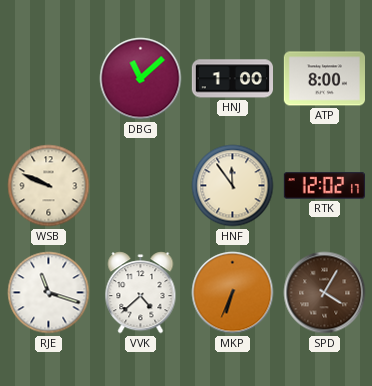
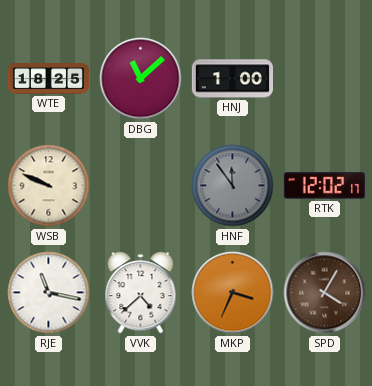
WTE: none -> 18:25 (49, 79)
ATP: 8:00 -> none (324, 79)
HNF dial: cream -> grey (233, 186)
RJE: 11:18 -> 11:17 (49, 293)
MKP: 6:34 -> 3:34 (233, 293)
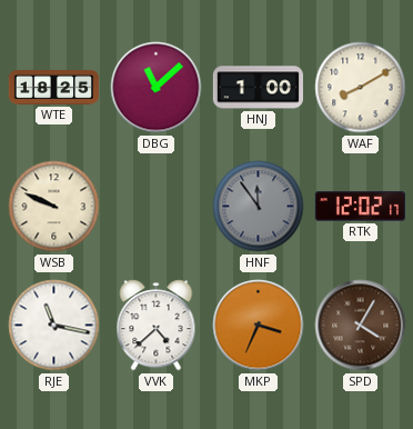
WAF: none -> 8:10 (361, 88)
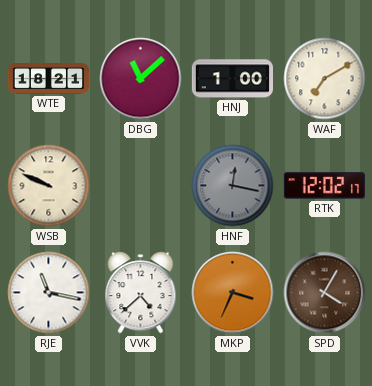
WTE: 18:25 -> 18:21 (49, 79)
WAF: 8:10 -> 7:10 (325, 79)
HNF: 11:54 -> 12:17 (233, 186)
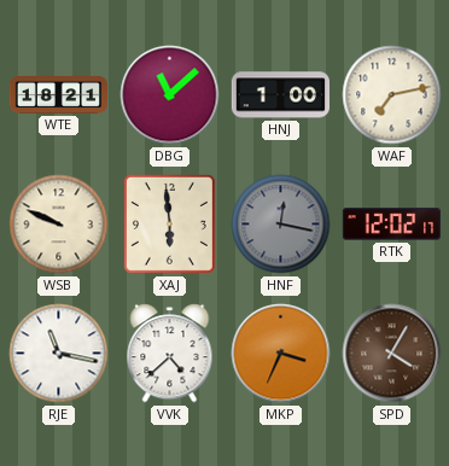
WAF: 7:10 -> 7:13 (392, 95)
XAJ: none -> 5:59 (169, 223)
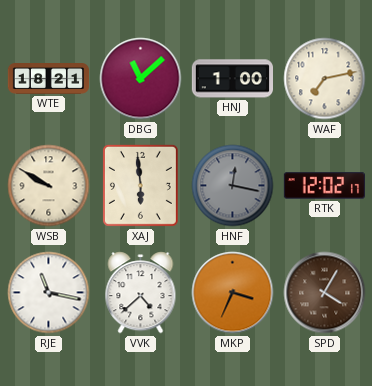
WSB: 9:49 -> 9:50 (49, 186)
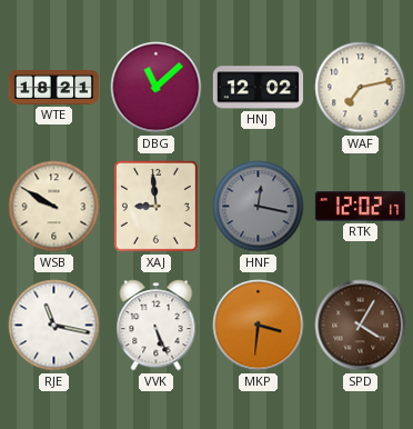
HNJ: 1:00 -> 12:02 (258, 88)
XAJ: 5:59 -> 8:59 (155, 206)
VVK: 4:38 -> 5:26 (157, 326)
MKP: 3:34 -> 3:31 (259, 326)
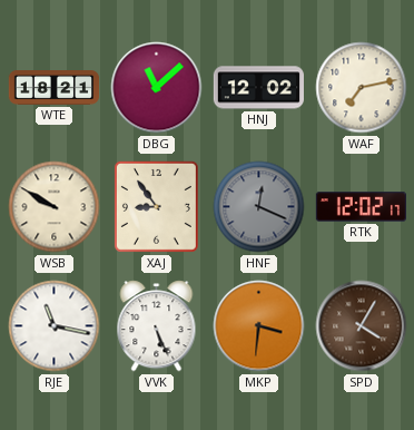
XAJ: 8:59 -> 8:54 (156, 206)
HNF: 12:17 -> 12:19 (259, 207)
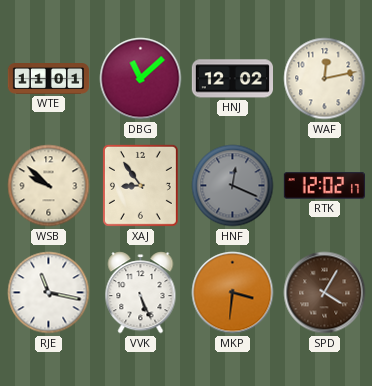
WTE: 18:21 -> 11:01 (49, 79)
WAF: 7:13 -> 12:13 (325, 79)
WSB: 9:50 -> 9:52 (49, 186)
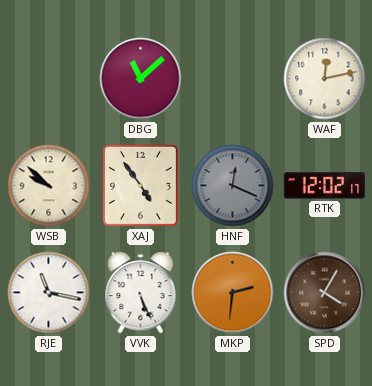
WTE: 11:01 -> none (49, 79)
HNJ: 12:02 -> none (232, 79)
XAJ: 8:54 -> 4:54 (140, 185)
MKP: 3:31 -> 2:31 (233, 293)
